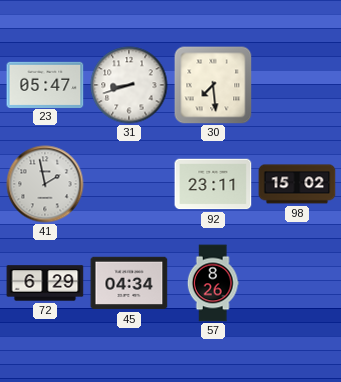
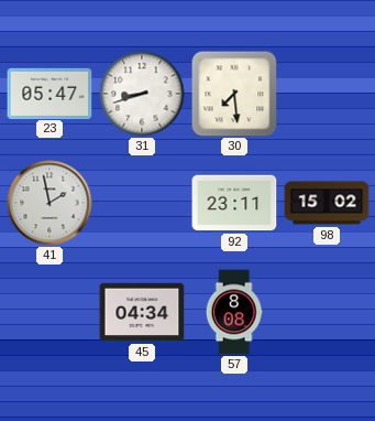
72: 6:29 -> none (45, 283)
57: 8:26 -> 8:08 (234, 312)
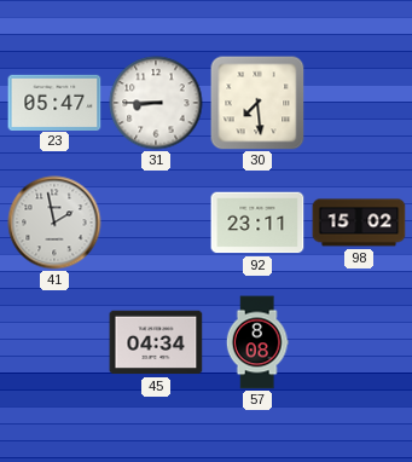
31: 8:42 -> 8:45 (156, 103)
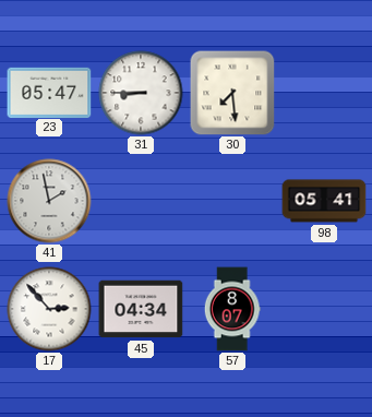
92: 23:11 -> none (257, 223)
98: 15:02 -> 05:41 (324, 201)
17: none -> 2:53 (49, 309)
57: 8:08 -> 8:07 (232, 309)
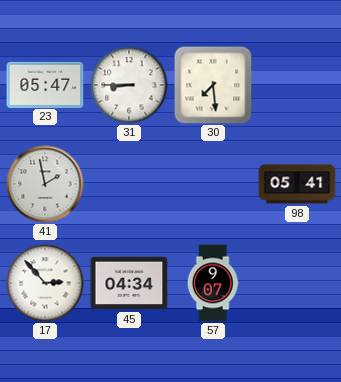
57: 8:07 -> 9:07 (213, 283)
